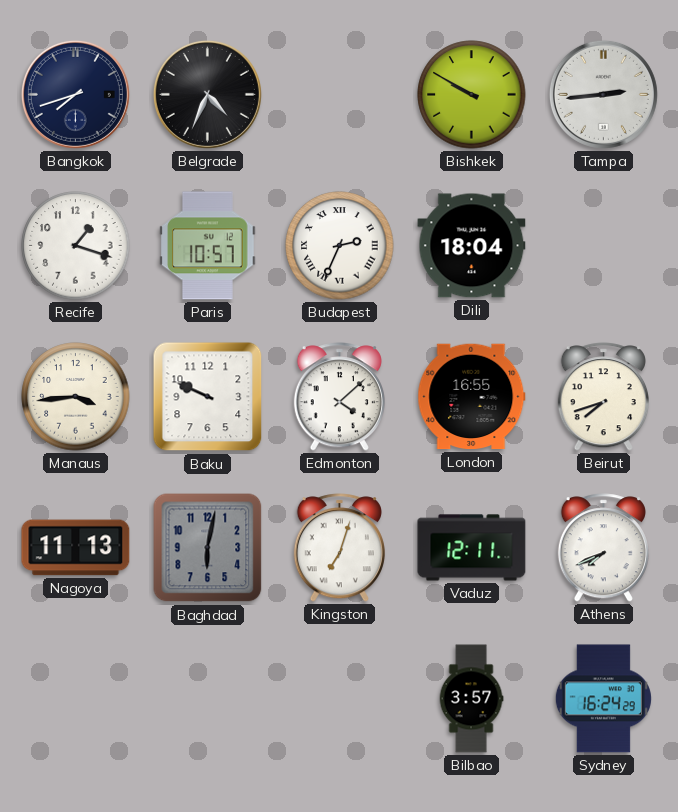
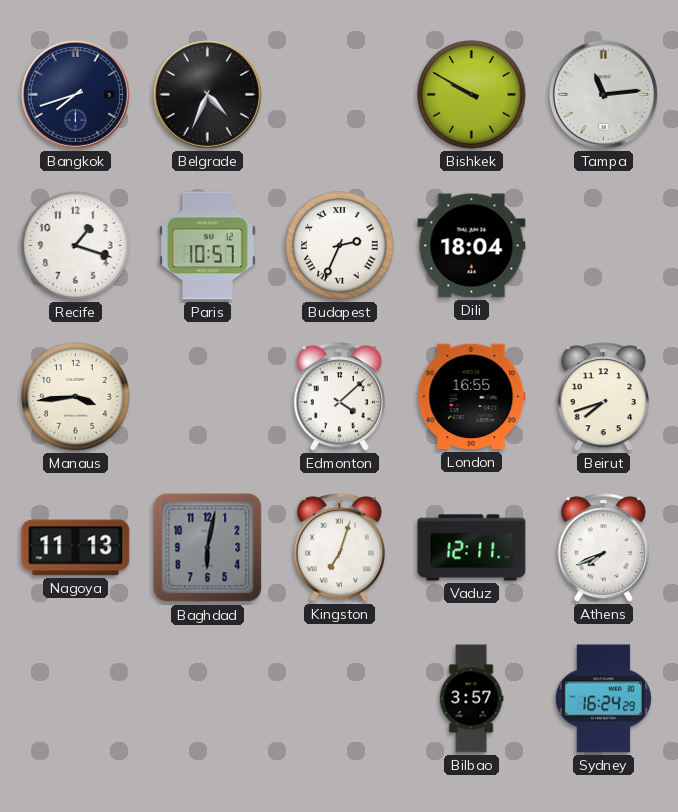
Tampa: 2:44 -> 11:14 (603, 94)
Baku: 9:49 -> none (208, 397)
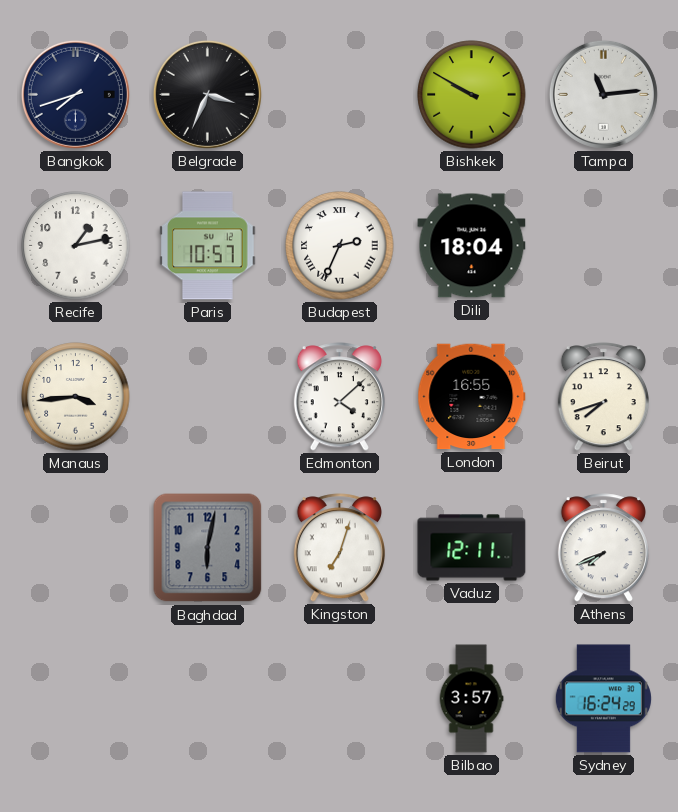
Belgrade: 4:34 -> 3:34 (207, 94)
Recife: 1:18 -> 1:13 (76, 246)
Nagoya: 11:13 -> none (76, 548)
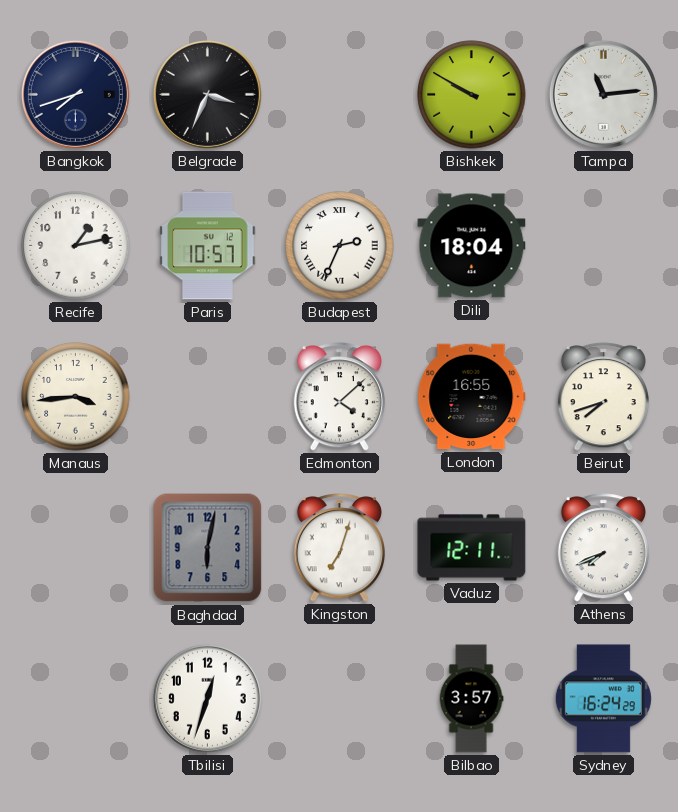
Tbilisi: none -> 12:33 (207, 698)
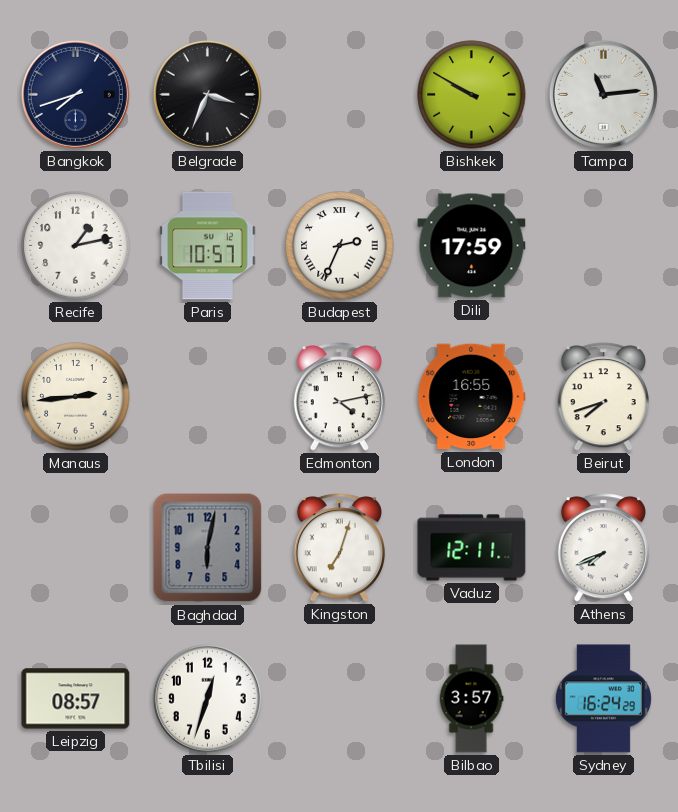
Dili: 18:04 -> 17:59 (472, 246)
Manaus: 3:44 -> 2:44 (76, 397)
Edmonton: 4:08 -> 4:13 (339, 397)
Leipzig: none -> 08:57 (76, 699)
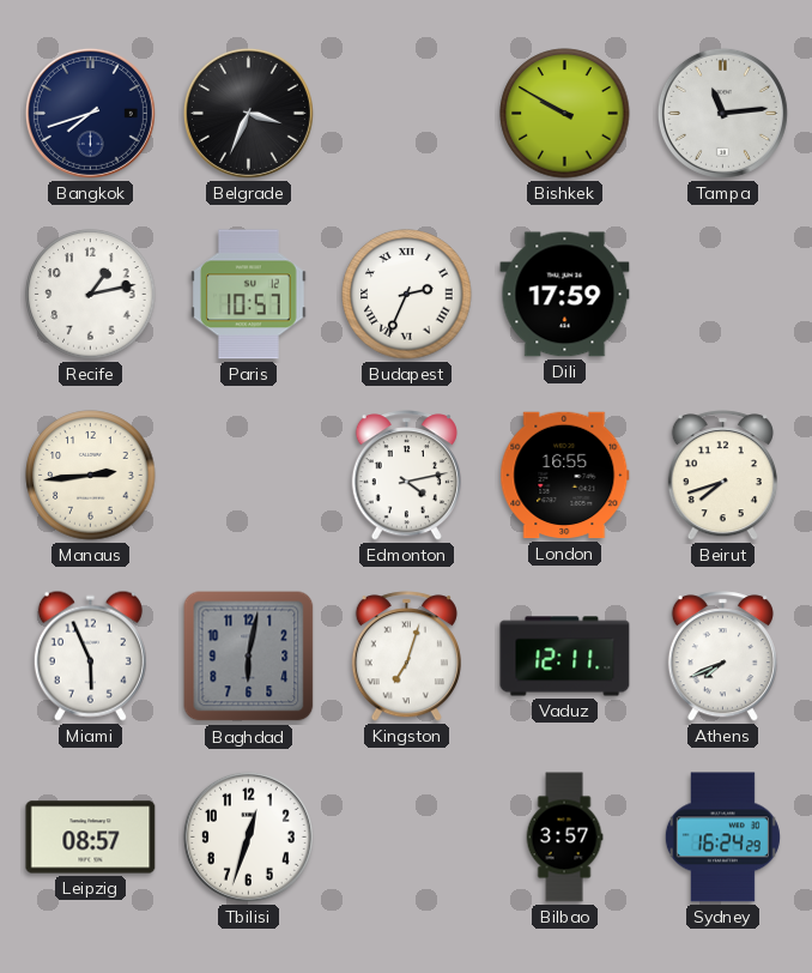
Miami: none -> 5:56 (90, 655)
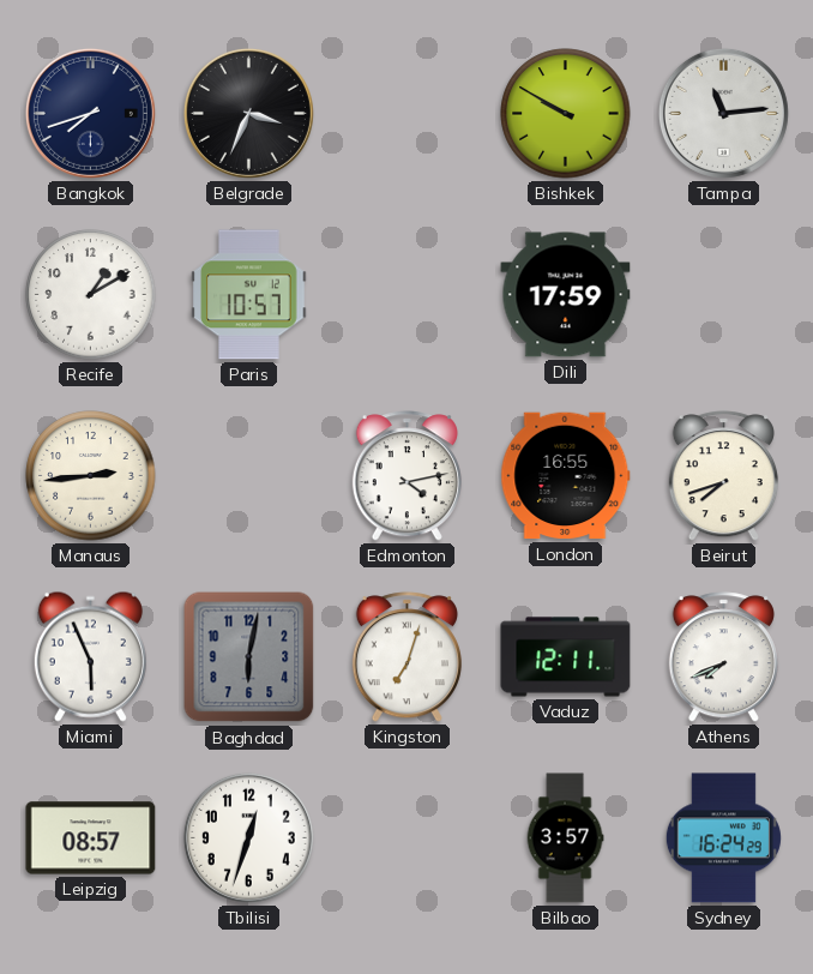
Recife: 1:13 -> 1:10 (91, 295)
Budapest: 2:34 -> none (407, 295)
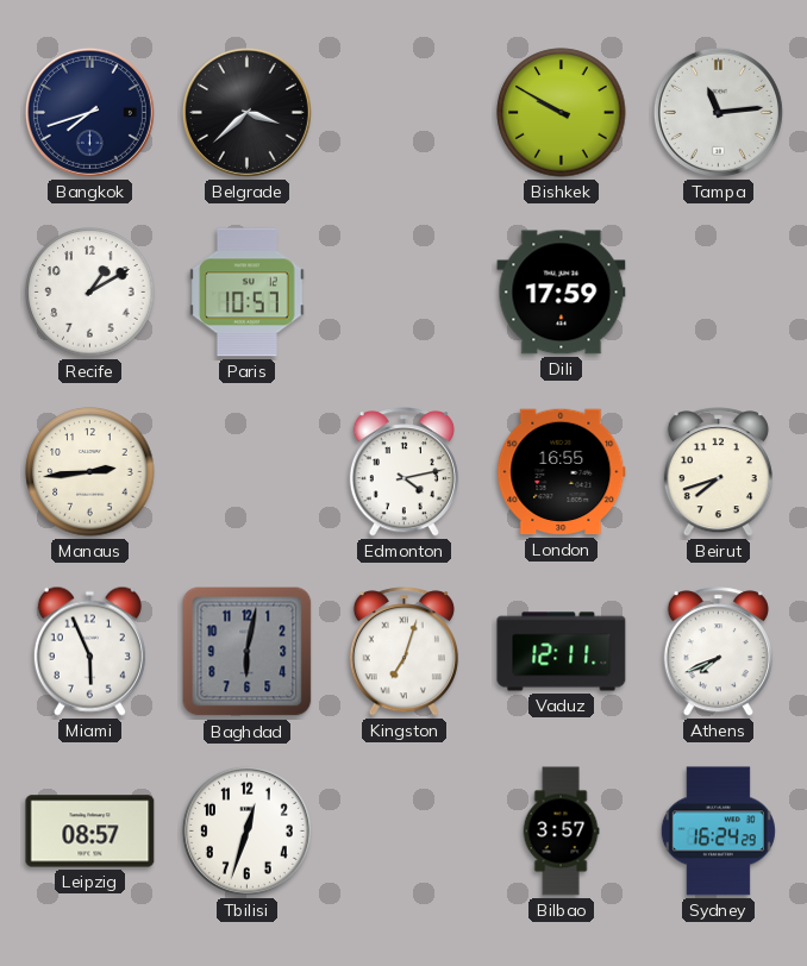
Belgrade: 3:34 -> 3:38 (246, 112)
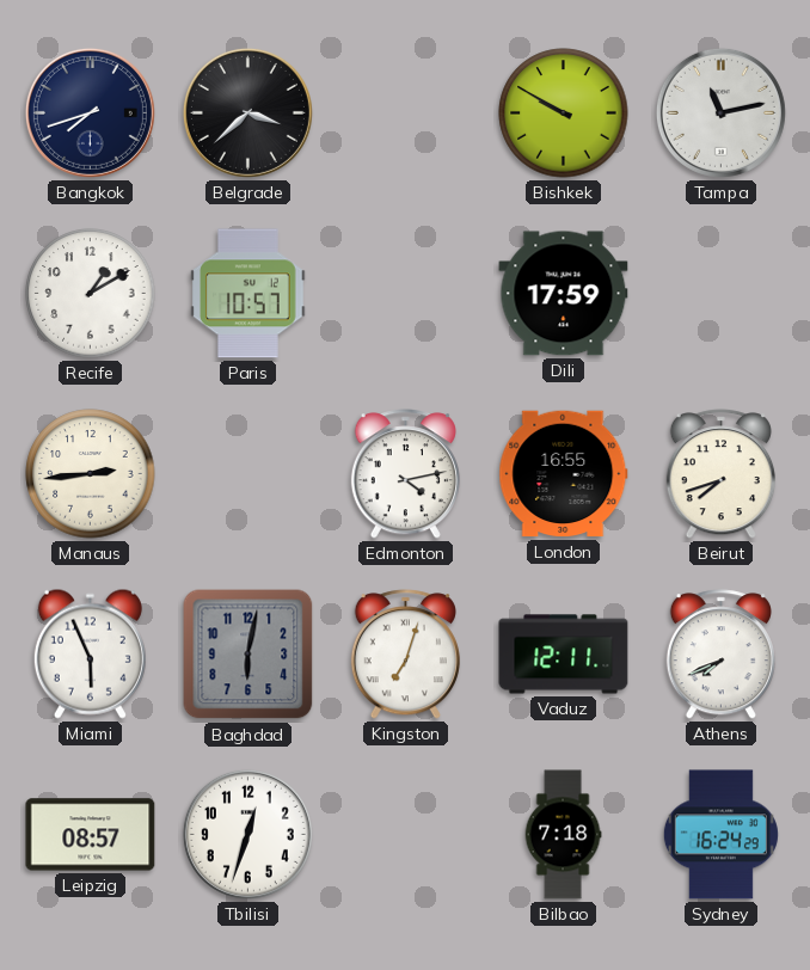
Tampa: 11:14 -> 11:13 (720, 112)
Bilbao: 3:57 -> 7:18 (563, 835)
